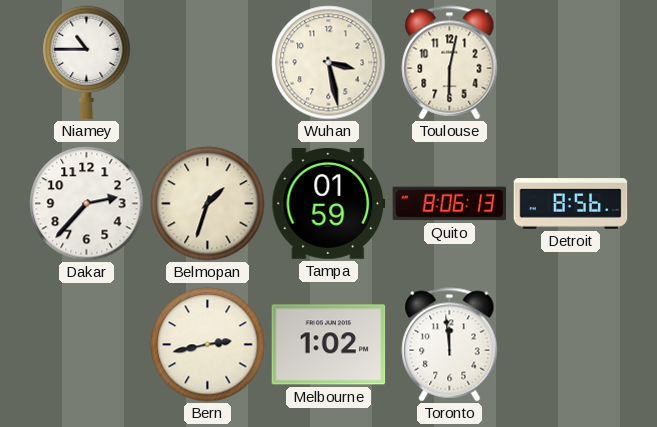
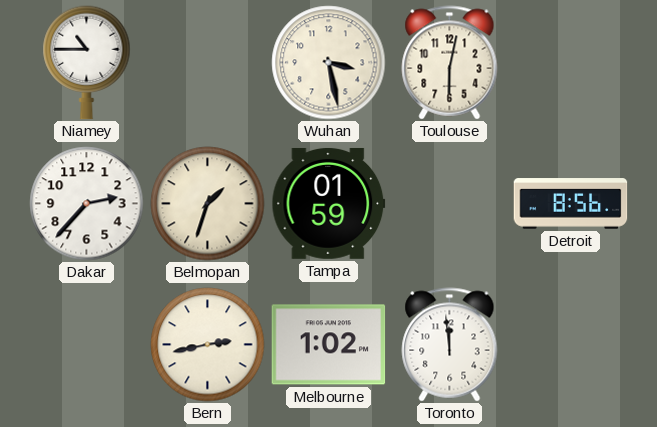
Quito: 8:06 -> none (450, 204)
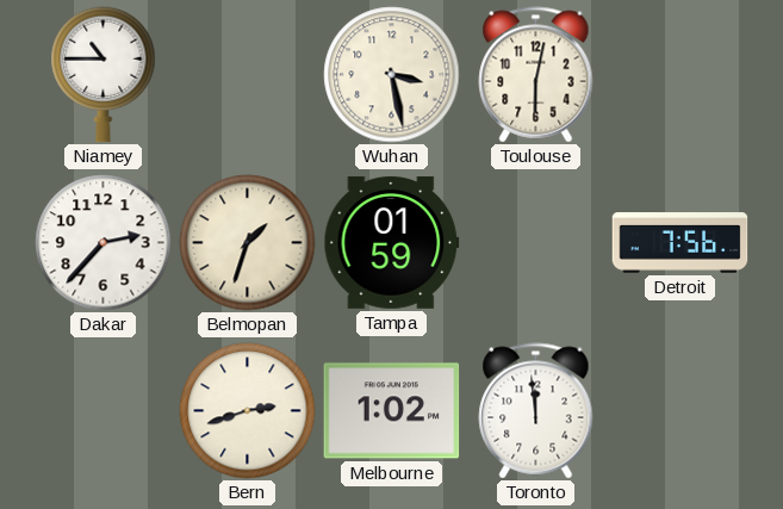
Detroit: 8:56 -> 7:56 (681, 243)
Bern: 2:43 -> 2:42 (248, 411)
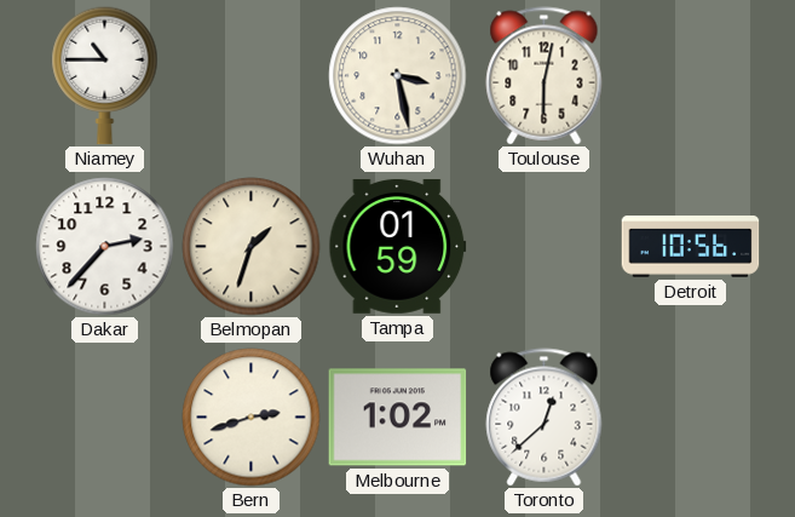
Detroit: 7:56 -> 10:56 (691, 247)
Toronto: 11:59 -> 12:38 (545, 418)
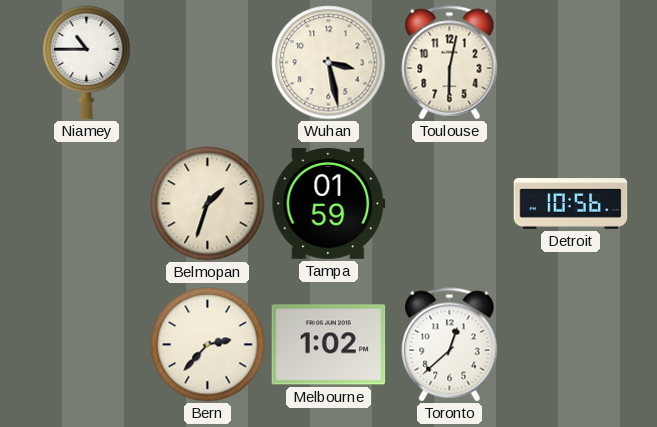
Dakar: 2:37 -> none (105, 247)
Bern: 2:42 -> 2:37 (208, 345)
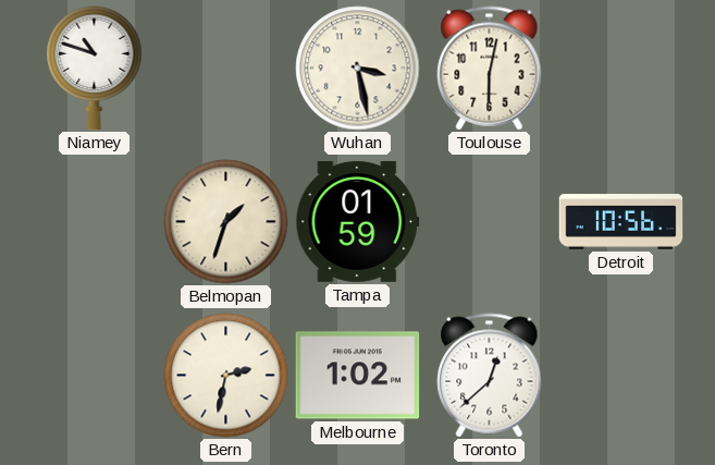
Niamey: 10:45 -> 10:48 (95, 69)
Bern: 2:37 -> 2:32 (226, 376)
